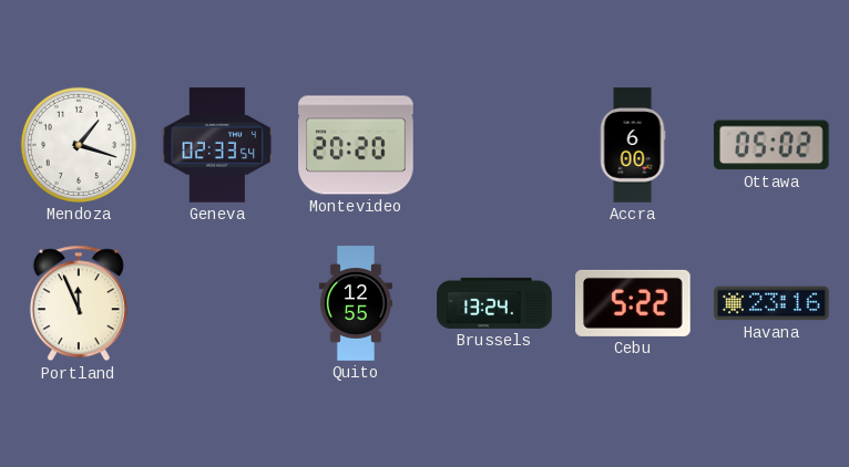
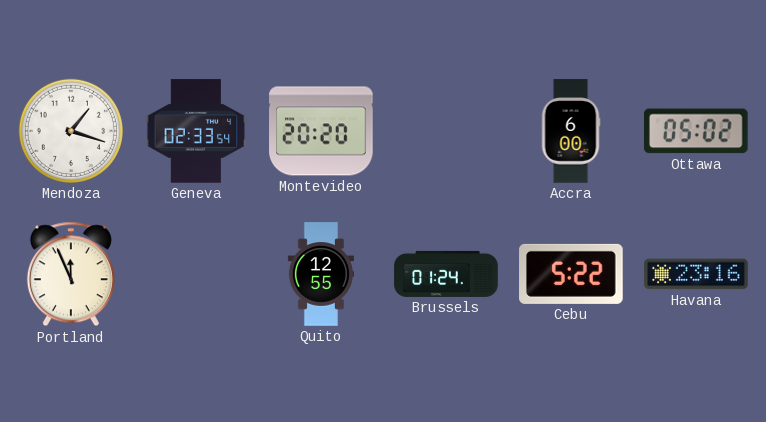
Brussels: 13:24 -> 01:24 (446, 274)
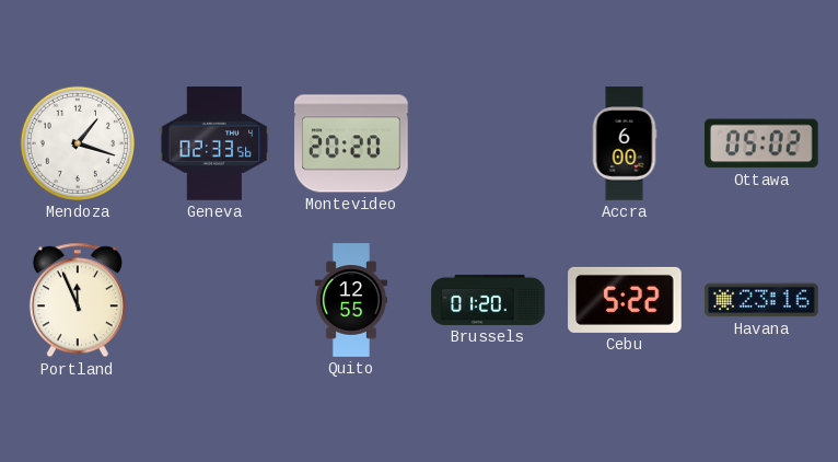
Geneva: 02:33:54 -> 02:33:56 (214, 143)
Brussels: 01:24 -> 01:20 (488, 300)
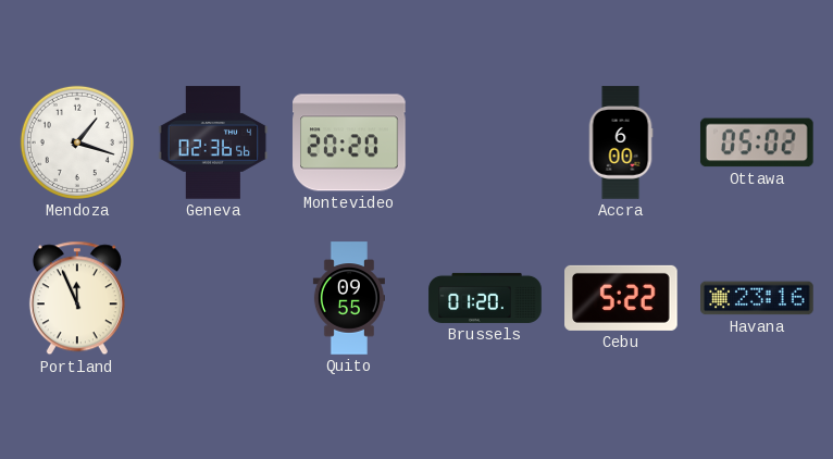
Geneva: 02:33 -> 02:36 (213, 142)
Quito: 12:55 -> 09:55 (349, 298)
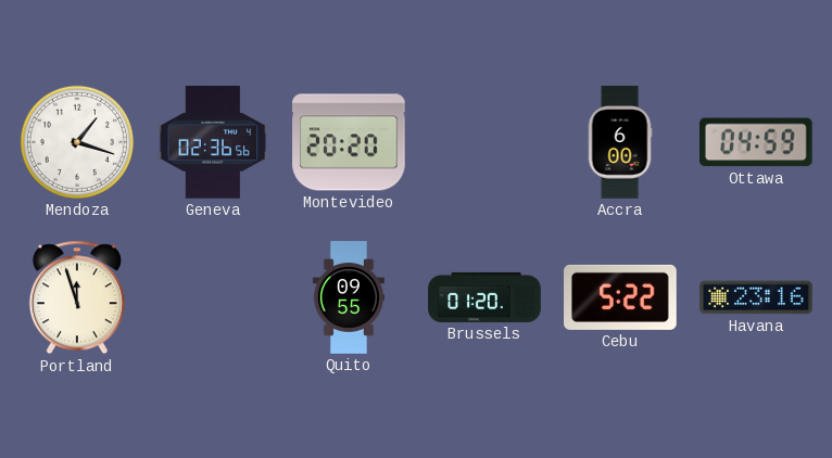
Ottawa: 05:02 -> 04:59 (756, 142)
Portland: 11:56 -> 11:57 (77, 297)
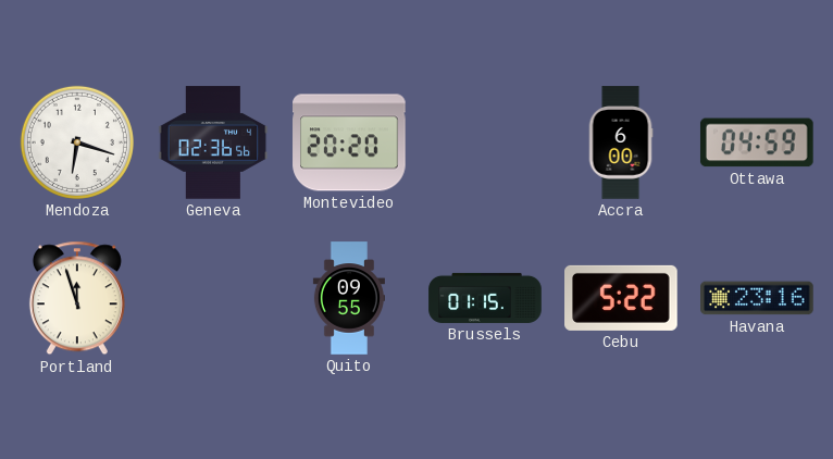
Mendoza: 1:18 -> 6:18 (77, 142)
Brussels: 01:20 -> 01:15 (485, 298)
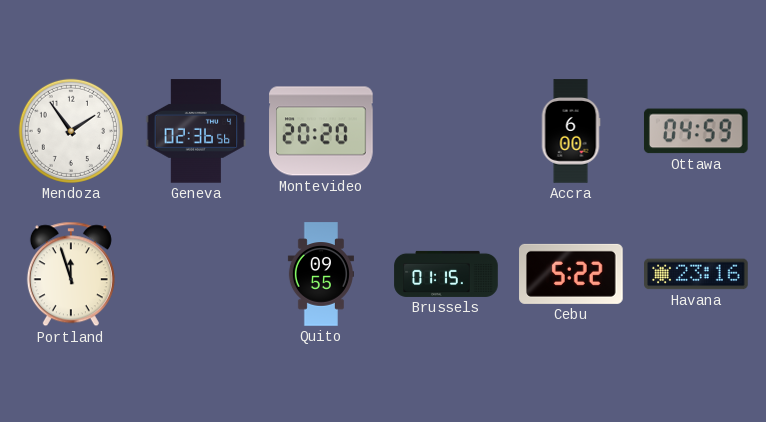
Mendoza: 6:18 -> 1:54 (71, 131)
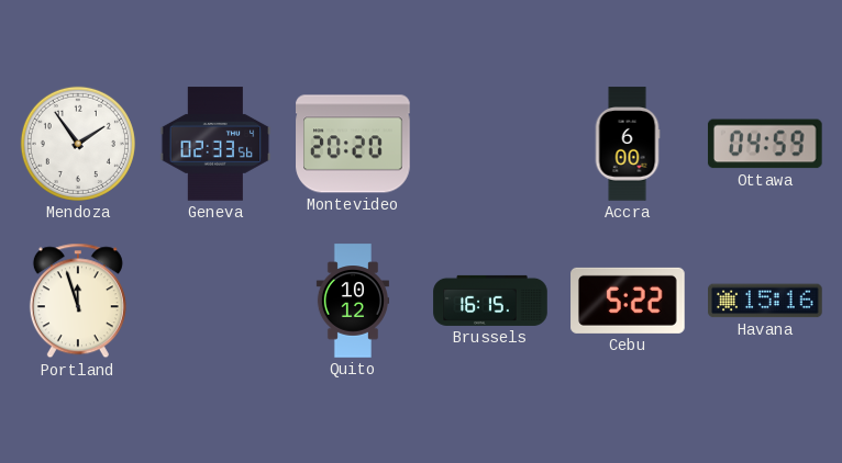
Geneva: 02:36 -> 02:33 (215, 144)
Quito: 09:55 -> 10:12 (353, 301)
Brussels: 01:15 -> 16:15 (490, 301)
Havana: 23:16 -> 15:16 (765, 301)
